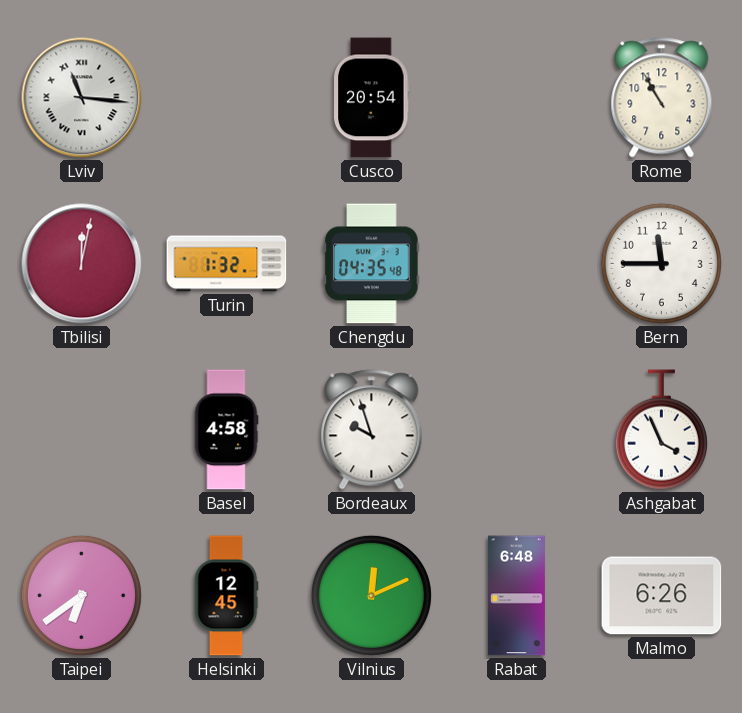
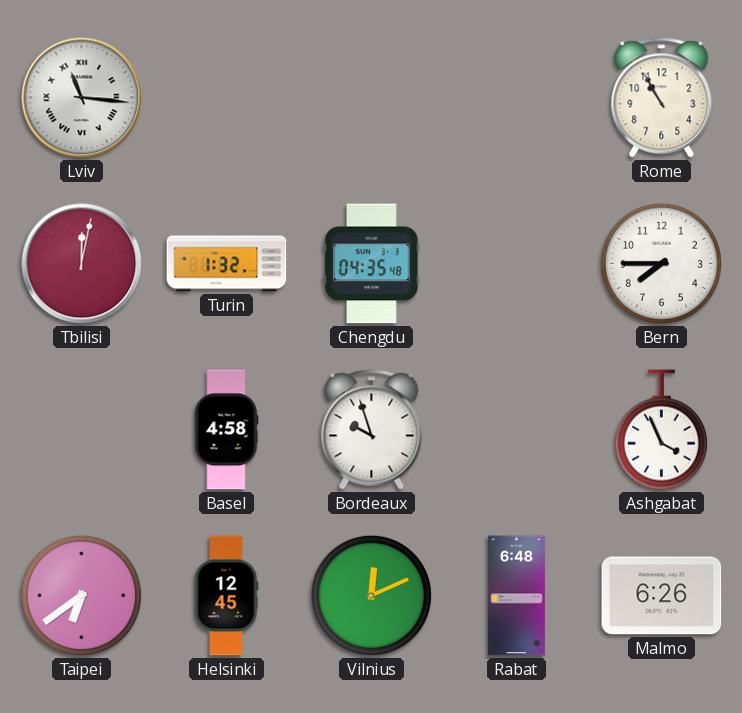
Cusco: 20:54 -> none (372, 98)
Bern: 11:45 -> 7:45 (661, 263)
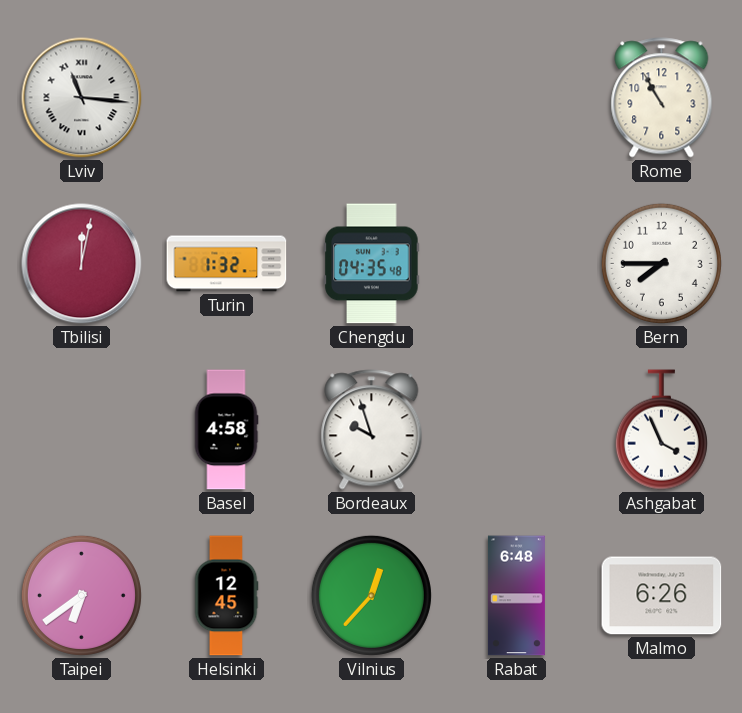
Vilnius: 12:11 -> 12:37 (371, 595)
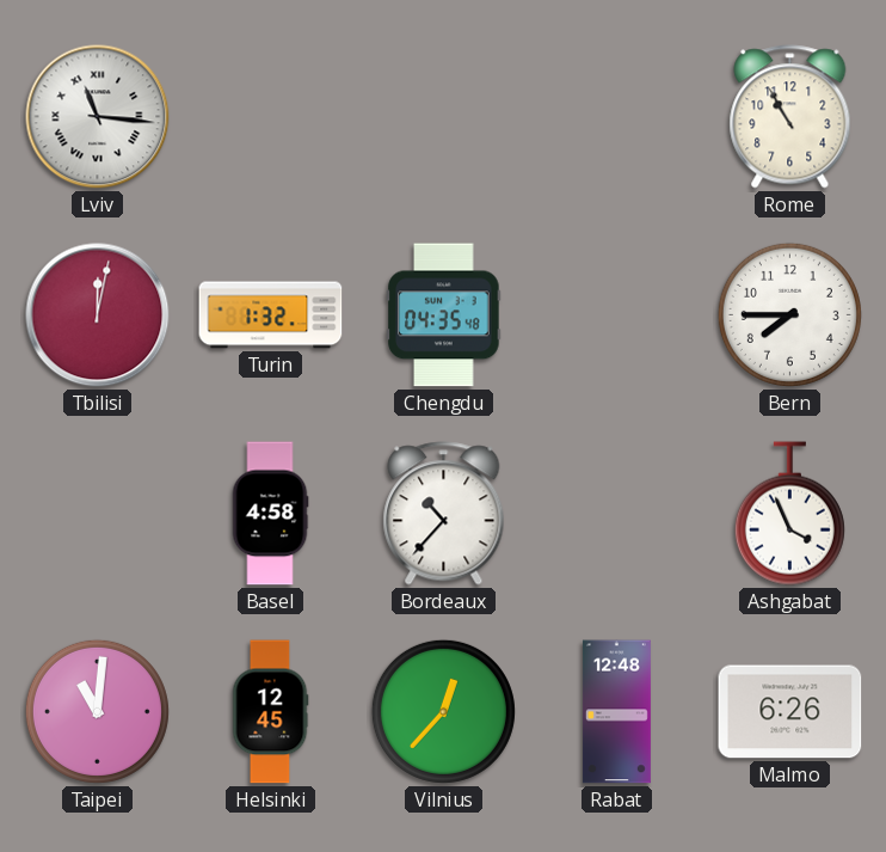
Bordeaux: 9:57 -> 10:37 (444, 514)
Taipei: 6:39 -> 11:01 (97, 711)
Rabat: 6:48 -> 12:48 (616, 712)
